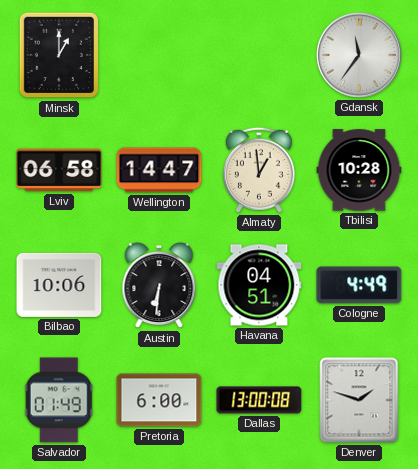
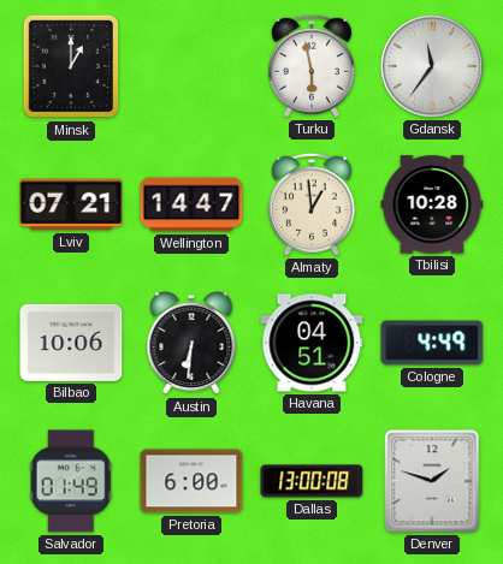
Turku: none -> 5:58 (312, 66)
Lviv: 06:58 -> 07:21 (71, 204)
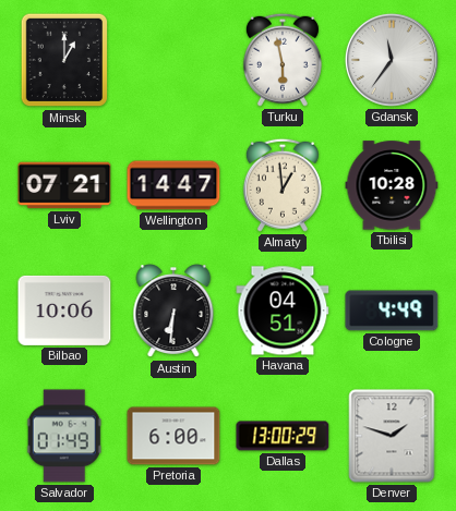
Dallas: 13:00:08 -> 13:00:29 (283, 436)
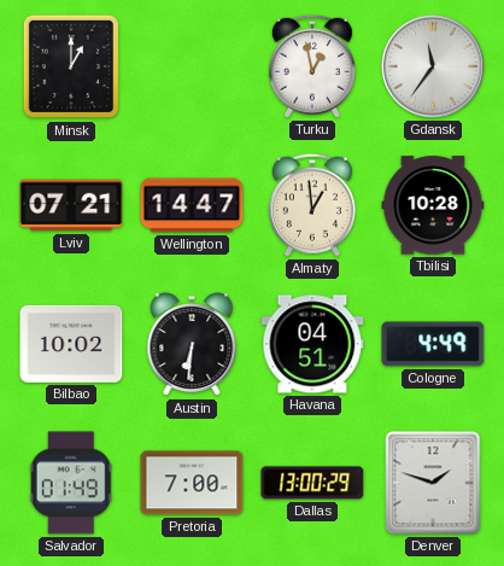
Turku: 5:58 -> 12:58 (312, 66)
Bilbao: 10:06 -> 10:02 (71, 344)
Pretoria: 6:00 -> 7:00 (192, 483)
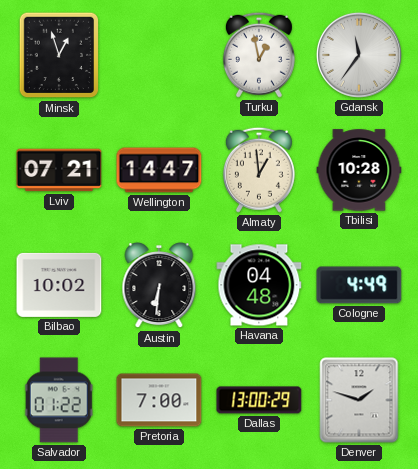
Minsk: 1:00 -> 12:57 (59, 55)
Havana: 04:51 -> 04:48 (259, 285)
Salvador: 01:49 -> 01:22 (59, 400)
